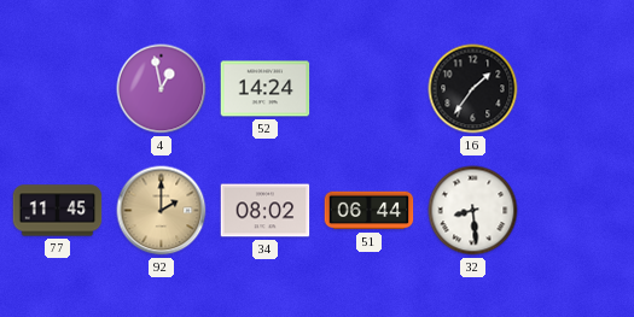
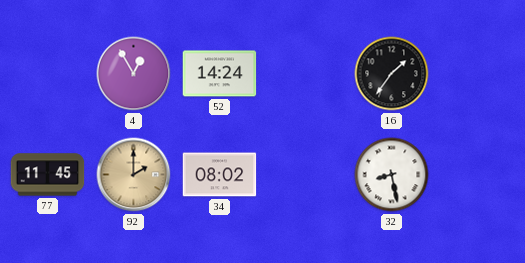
4: 12:58 -> 12:55 (134, 74)
51: 06:44 -> none (370, 211)
32: 8:29 -> 8:28 (392, 175)
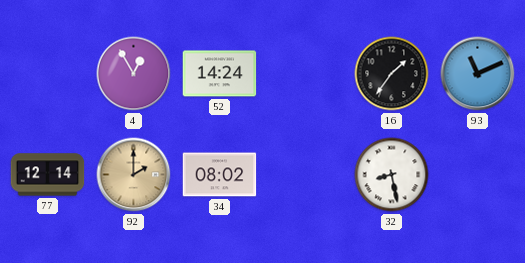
93: none -> 11:11 (478, 74)
77: 11:45 -> 12:14 (48, 175)
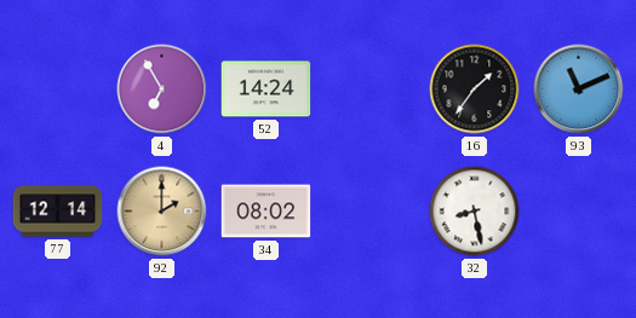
4: 12:55 -> 6:55 (162, 89)
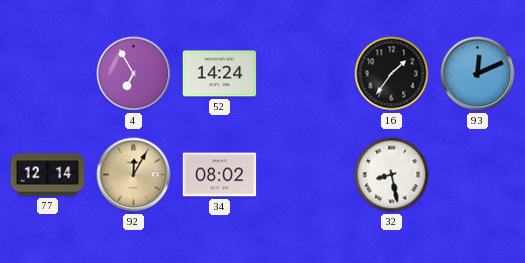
93: 11:11 -> 12:11 (478, 74)
92: 2:00 -> 12:05 (134, 175)
